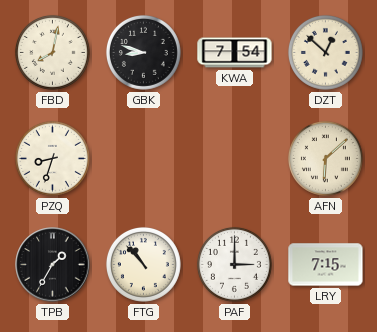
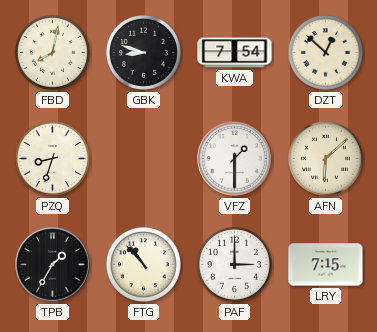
VFZ: none -> 1:30 (235, 159)
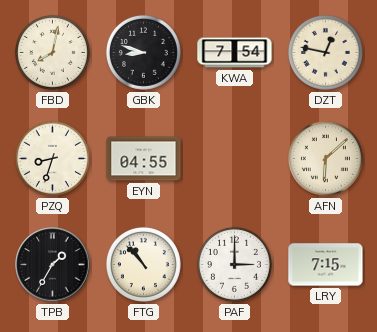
DZT: 12:52 -> 12:47 (325, 52)
EYN: none -> 04:55 (144, 159)
VFZ: 1:30 -> none (235, 159)
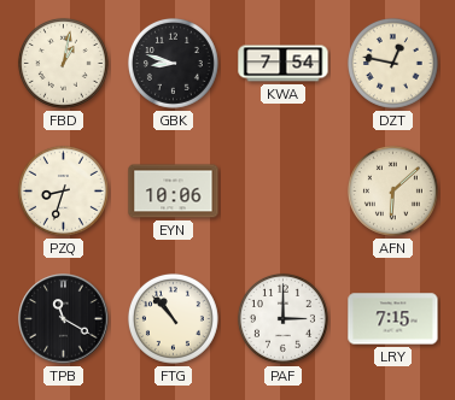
FBD: 8:02 -> 1:02 (63, 63)
EYN: 04:55 -> 10:06 (174, 192)
TPB: 1:35 -> 11:20 (64, 319)
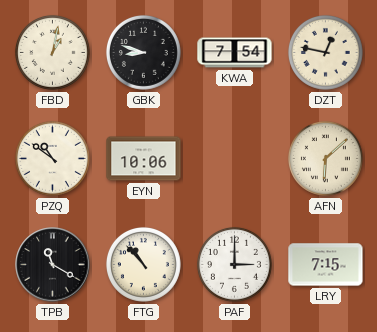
PZQ: 8:33 -> 10:51 (52, 158)
